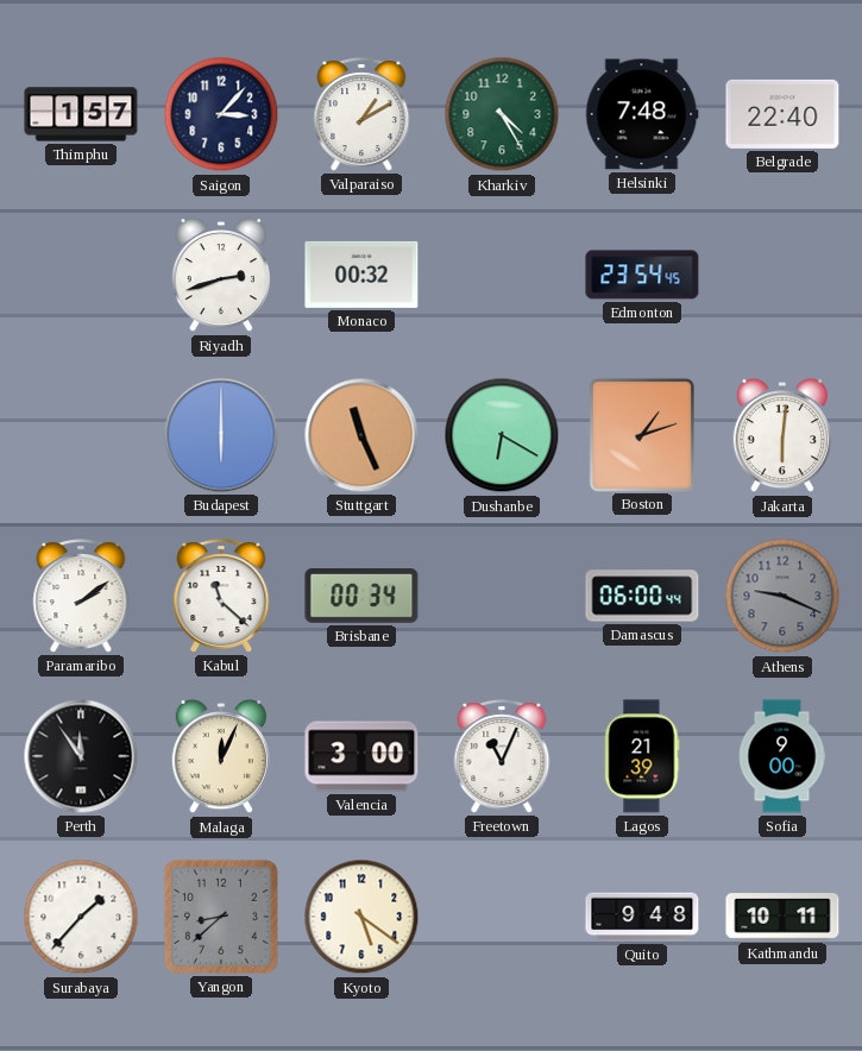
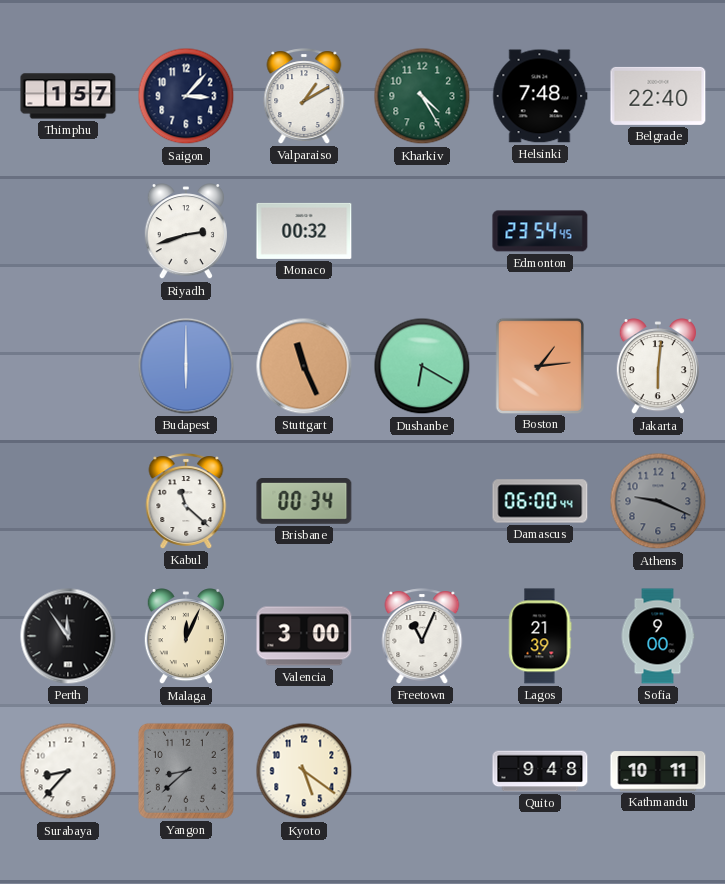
Boston: 1:12 -> 1:14 (540, 365)
Paramaribo: 2:09 -> none (81, 596)
Surabaya: 1:37 -> 8:37 (68, 771)
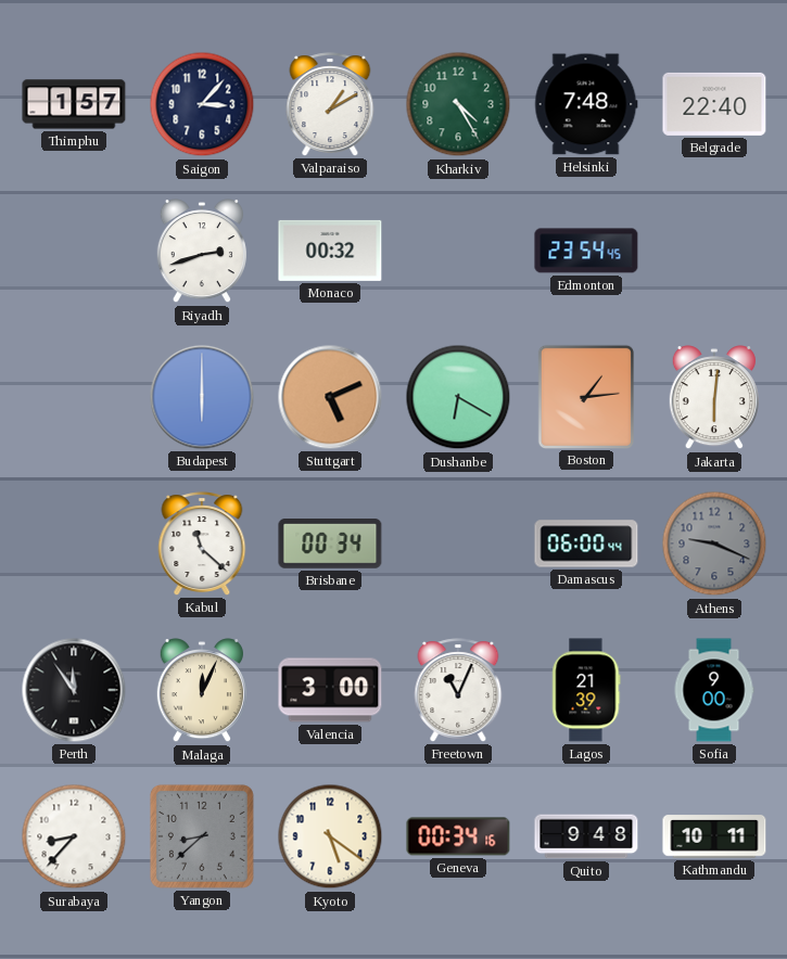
Stuttgart: 11:26 -> 5:11 (330, 397)
Geneva: none -> 00:34 (458, 836)
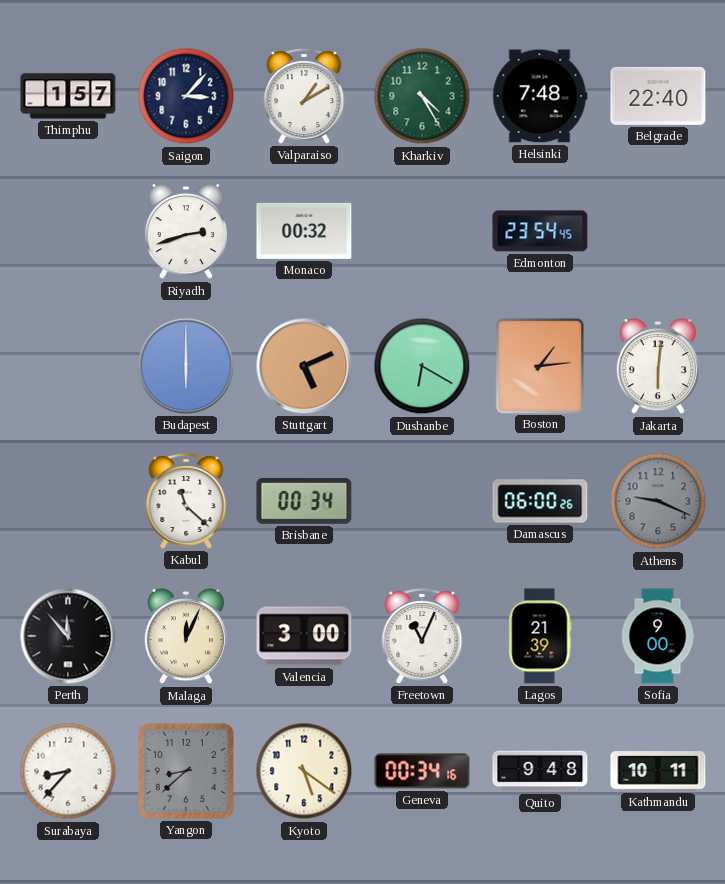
Damascus: 06:00:44 -> 06:00:26 (540, 501)
Perth: 11:54 -> 11:53 (68, 636)
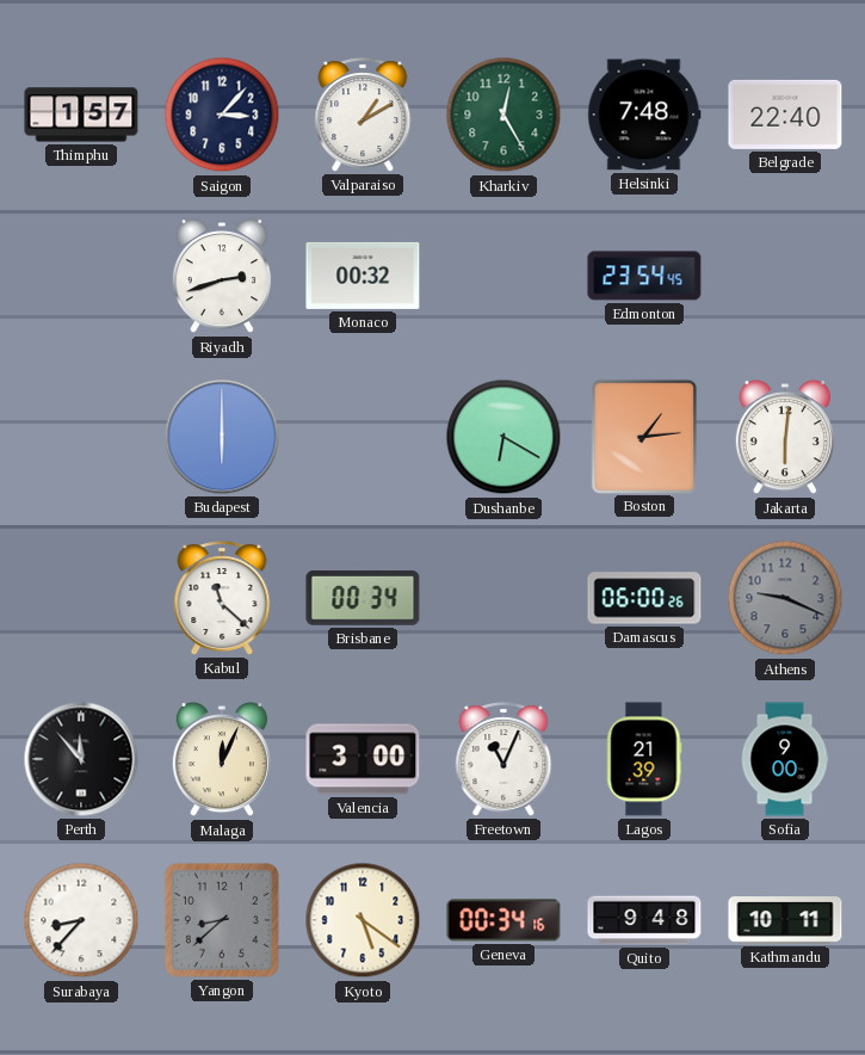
Kharkiv: 4:25 -> 12:25 (503, 115)
Stuttgart: 5:11 -> none (304, 366)
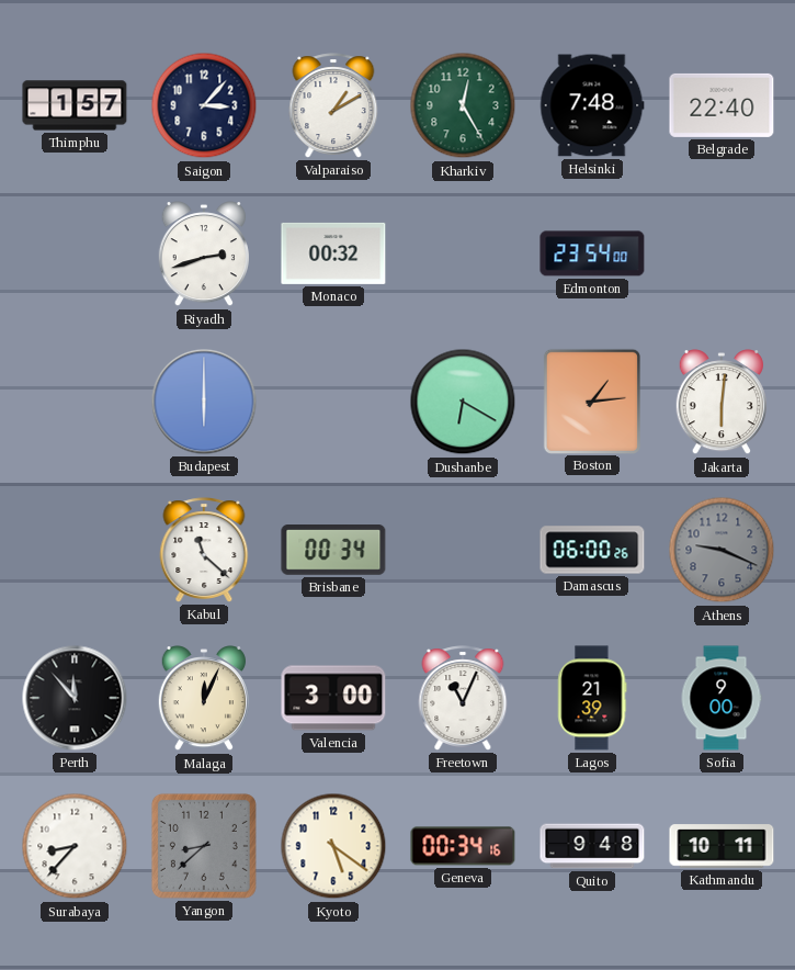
Edmonton: 23:54:45 -> 23:54:00 (592, 253)
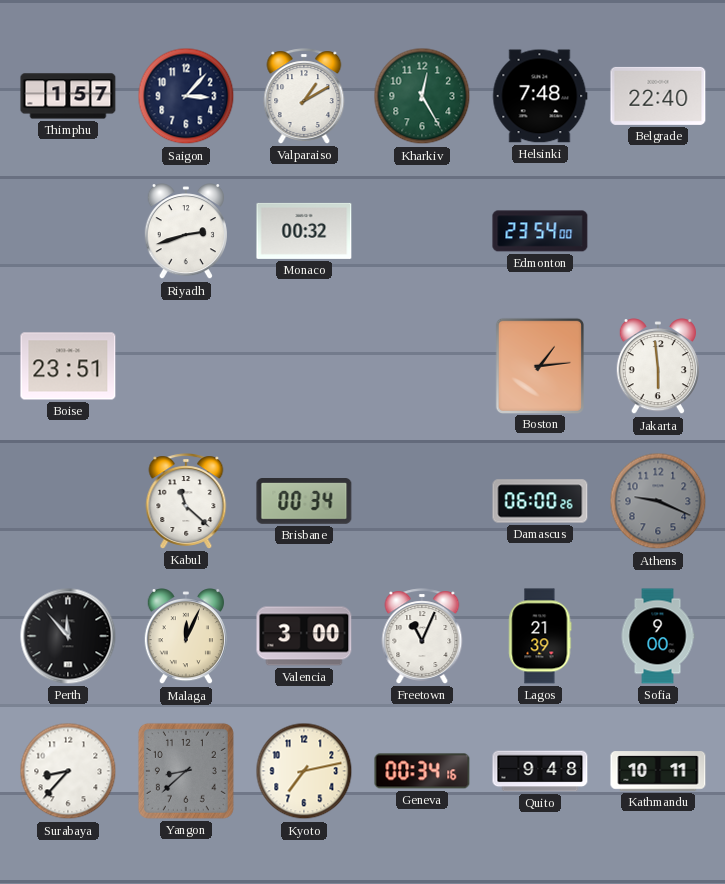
Boise: none -> 23:51 (68, 366)
Budapest: 6:00 -> none (204, 402)
Dushanbe: 6:20 -> none (463, 402)
Jakarta: 6:01 -> 5:59 (658, 367)
Kyoto: 5:21 -> 7:13 (304, 771)
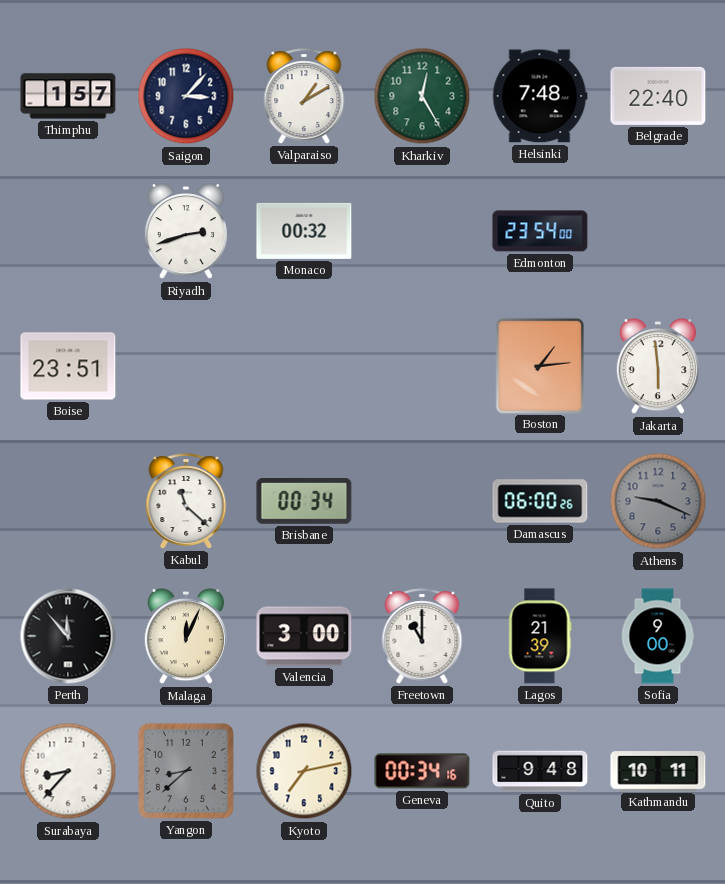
Freetown: 11:04 -> 11:00 (422, 636)
